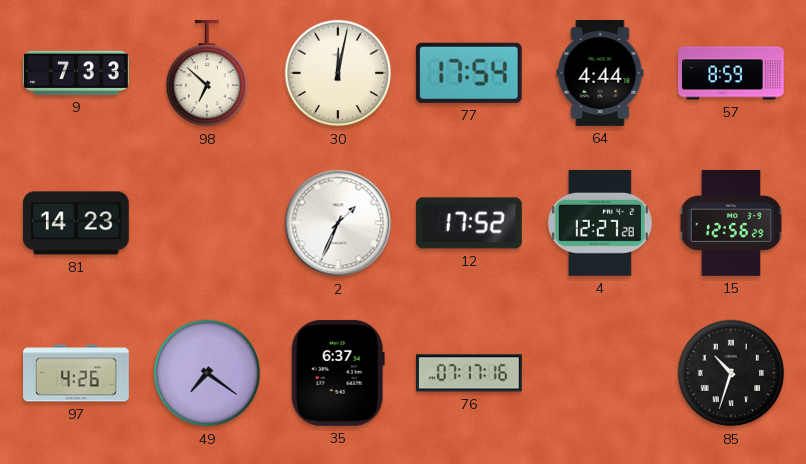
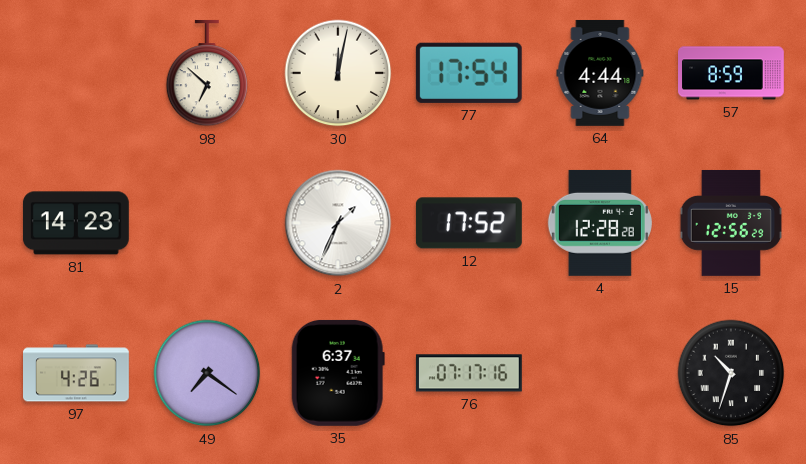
9: 7:33 -> none (77, 73)
4: 12:27 -> 12:28 (600, 223)
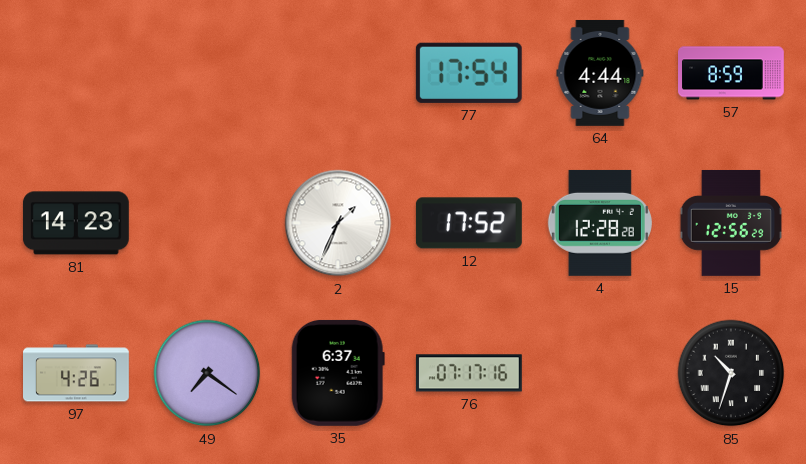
98: 6:52 -> none (207, 73)
30: 12:02 -> none (338, 73)
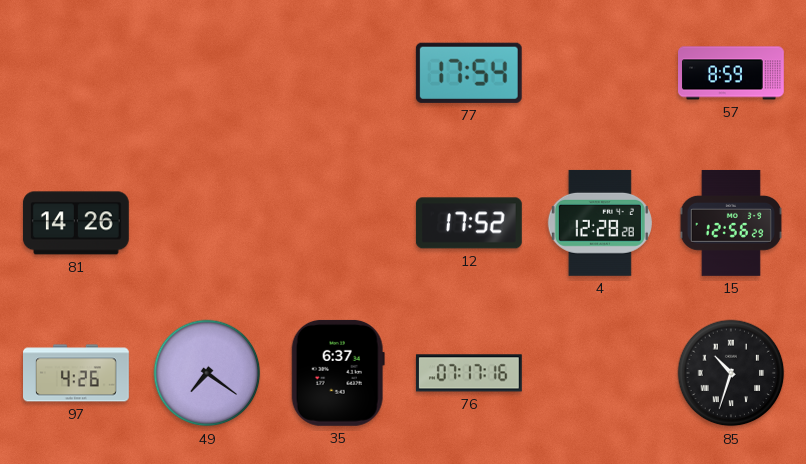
64: 4:44 -> none (600, 73)
81: 14:23 -> 14:26 (76, 223)
2: 1:34 -> none (338, 223)
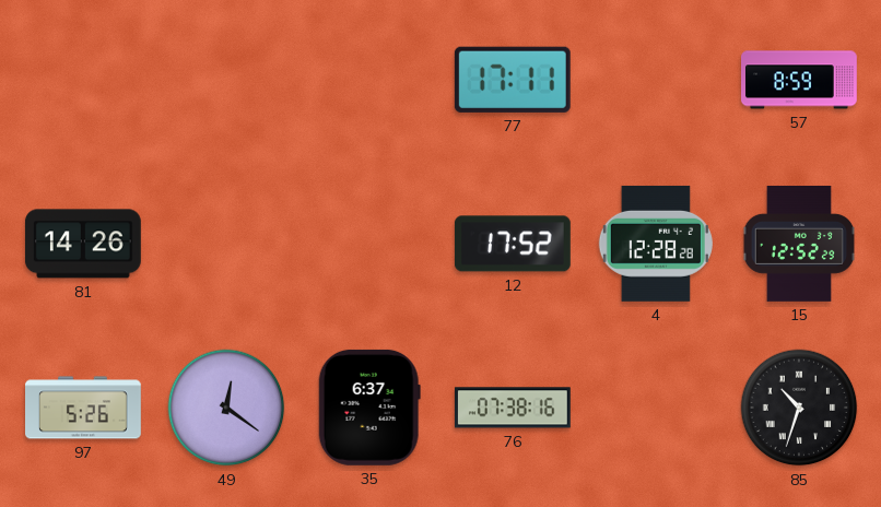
77: 17:54 -> 17:11 (513, 80)
15: 12:56 -> 12:52 (799, 244)
97: 4:26 -> 5:26 (84, 408)
49: 7:21 -> 12:21 (226, 408)
76: 07:17 -> 07:38 (513, 408)
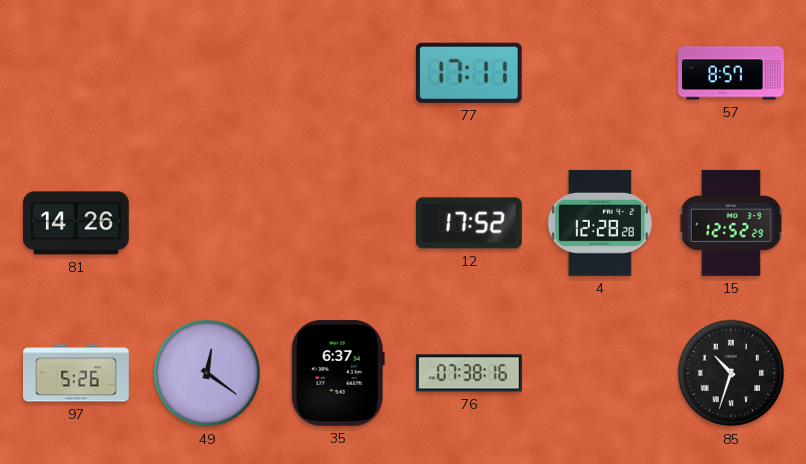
57: 8:59 -> 8:57 (732, 73)
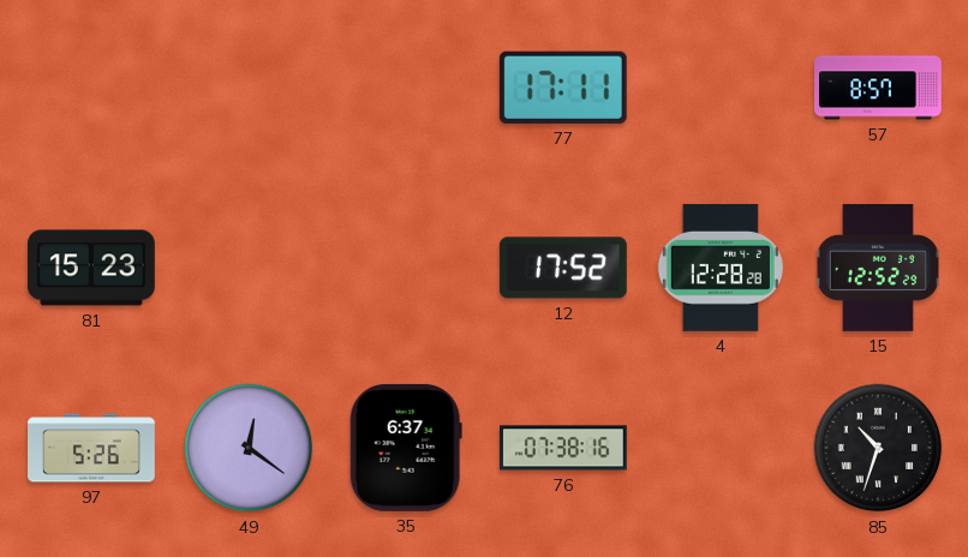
81: 14:26 -> 15:23 (91, 268)
